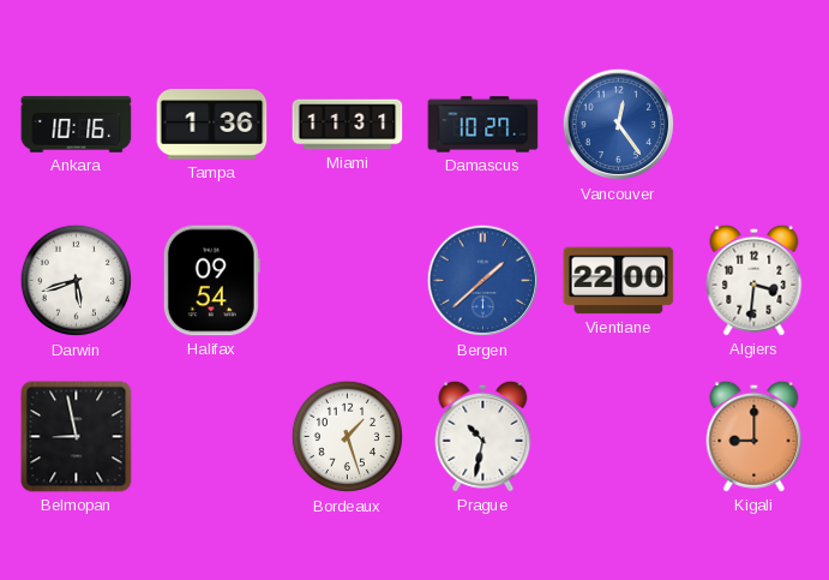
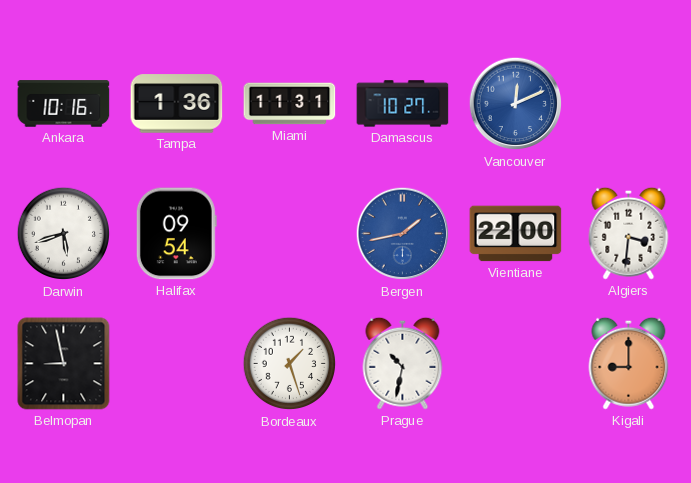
Vancouver: 12:24 -> 12:11 (516, 104)
Bergen: 1:38 -> 1:43 (403, 234)
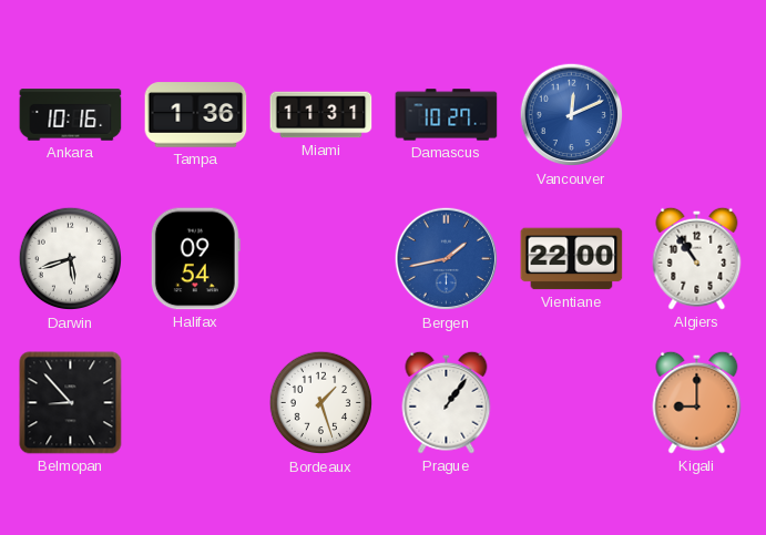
Algiers: 3:31 -> 10:54 (697, 258)
Belmopan: 8:58 -> 8:53 (71, 403)
Prague: 10:32 -> 1:06 (447, 402)
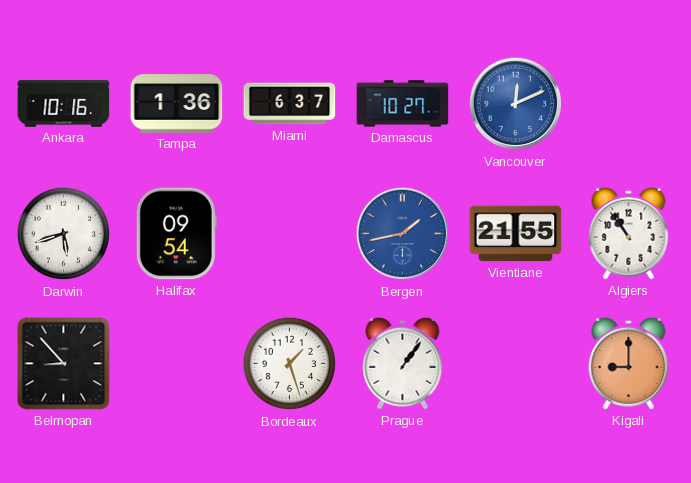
Miami: 11:31 -> 6:37 (290, 104)
Vientiane: 22:00 -> 21:55 (516, 234)
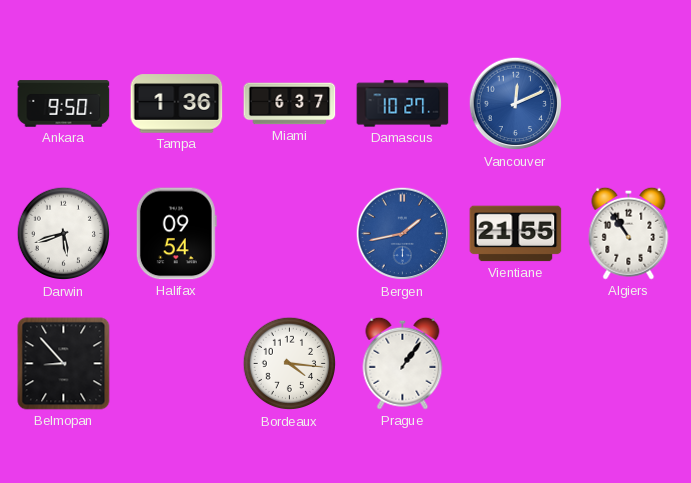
Ankara: 10:16 -> 9:50 (64, 104)
Bordeaux: 1:27 -> 4:16 (290, 364)
Kigali: 9:00 -> none (629, 363)
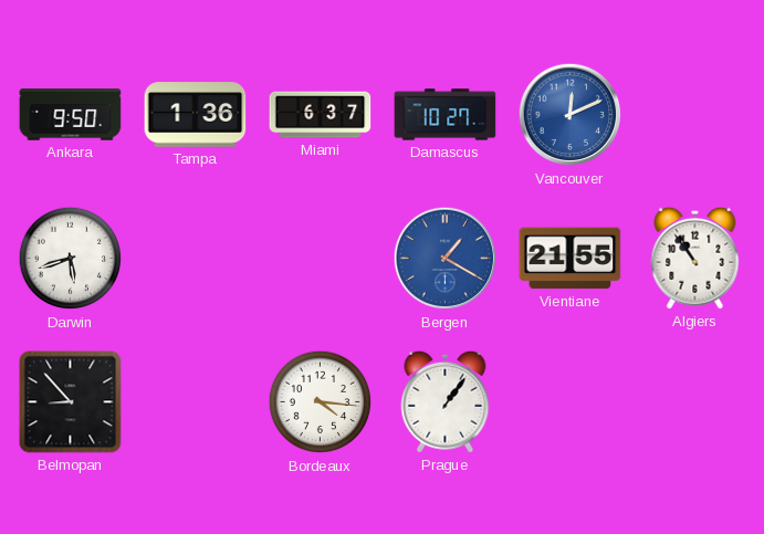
Halifax: 09:54 -> none (176, 234)
Bergen: 1:43 -> 1:20 (446, 259)
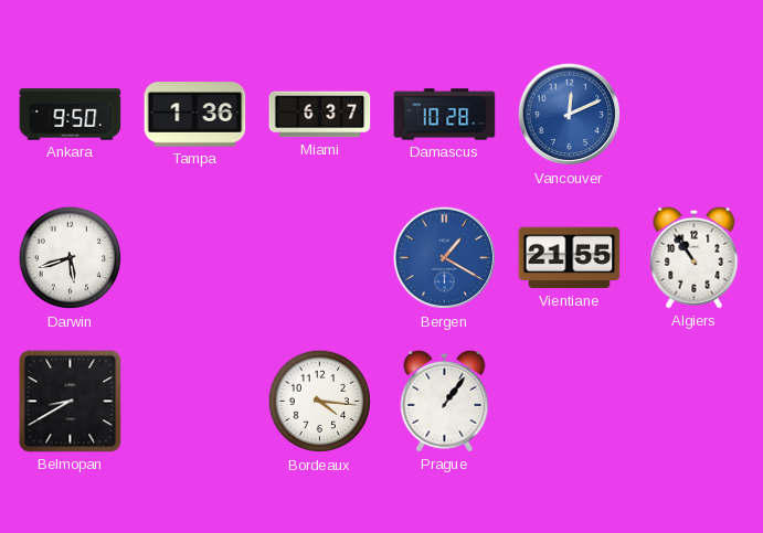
Damascus: 10:27 -> 10:28 (445, 115)
Belmopan: 8:53 -> 8:40 (71, 402)
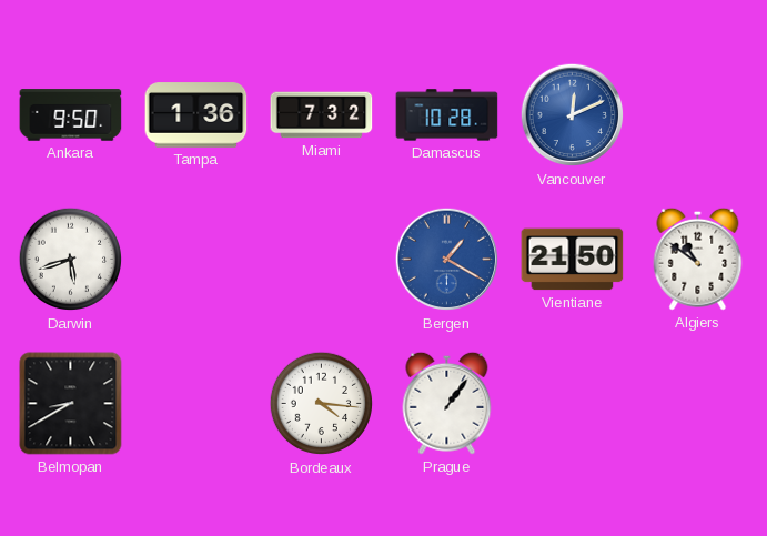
Miami: 6:37 -> 7:32 (322, 115)
Vientiane: 21:55 -> 21:50 (573, 260)
Algiers: 10:54 -> 10:51 (698, 259)
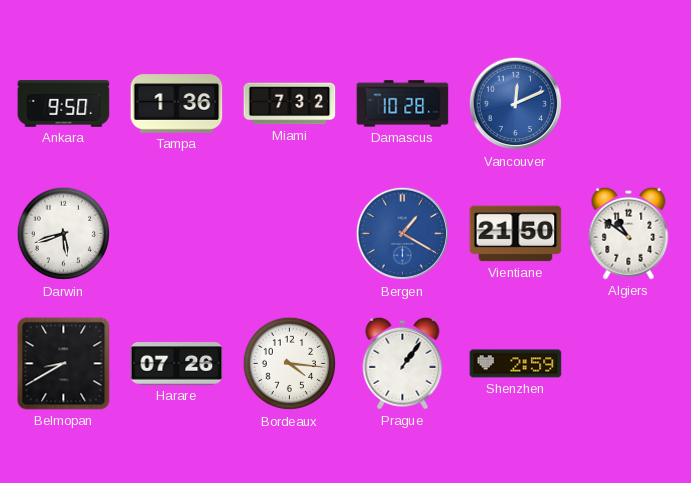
Harare: none -> 07:26 (177, 364)
Shenzhen: none -> 2:59 (516, 364)
